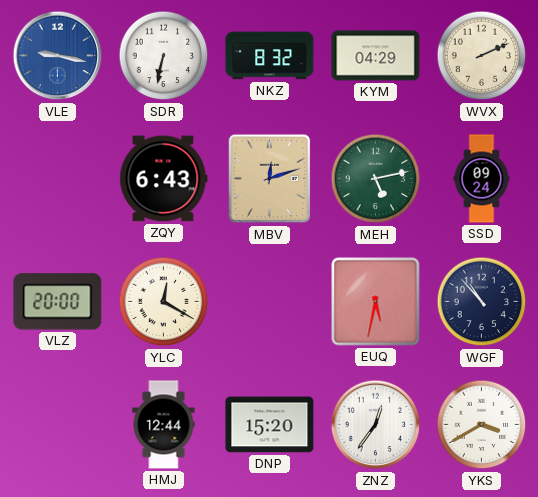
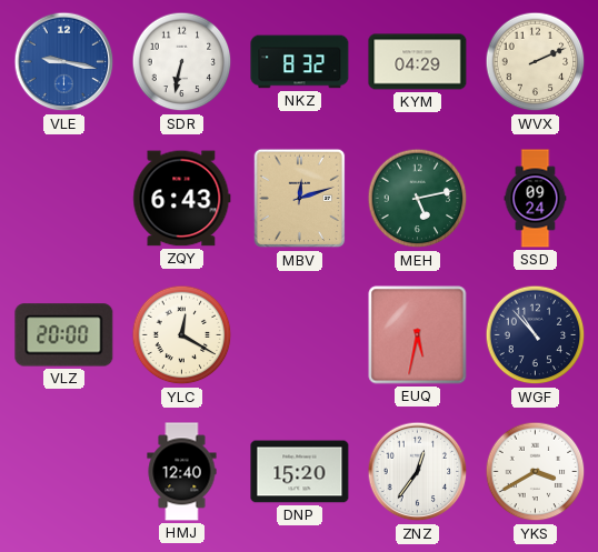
HMJ: 12:44 -> 12:40 (182, 472)
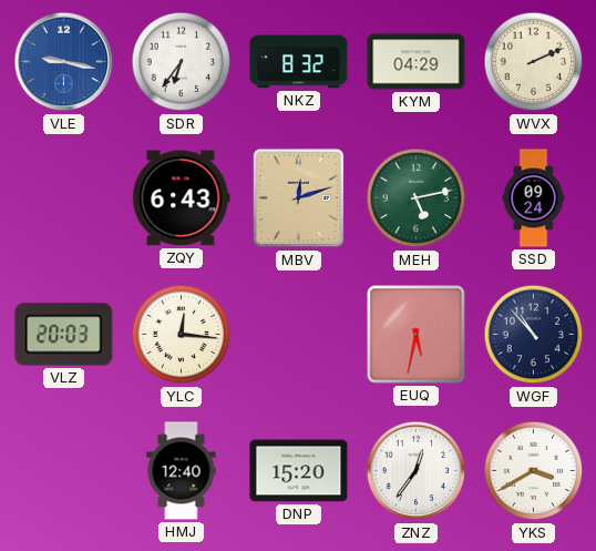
SDR: 6:32 -> 6:36 (182, 62)
VLZ: 20:00 -> 20:03 (64, 335)
YLC: 12:20 -> 12:16 (182, 335)
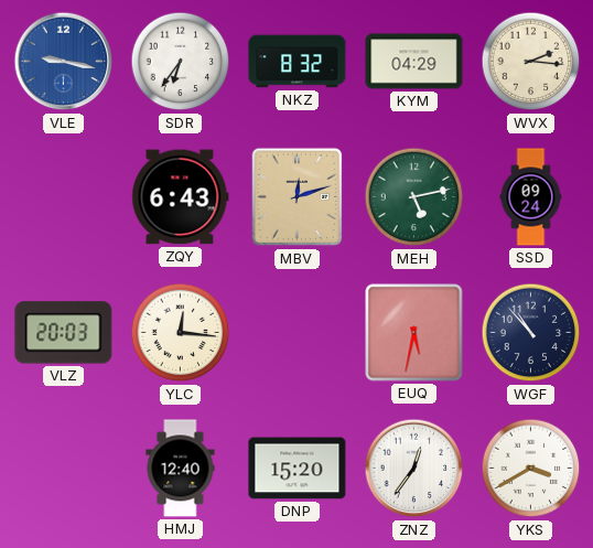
WVX: 2:11 -> 2:16 (531, 62)
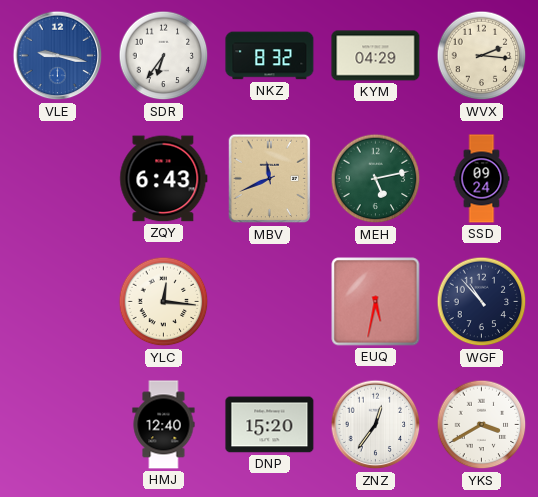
MBV: 12:12 -> 11:41 (270, 179)
VLZ: 20:03 -> none (64, 333)
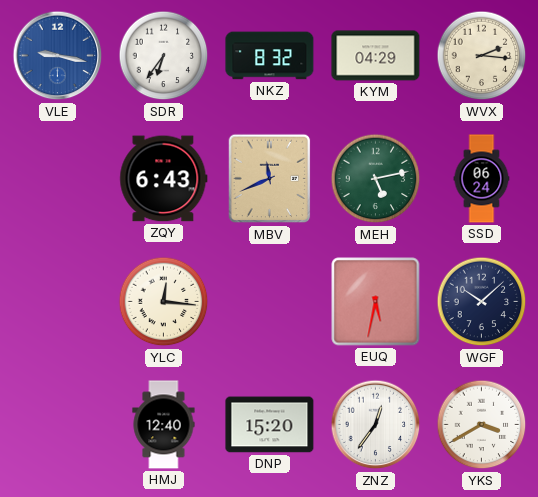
SSD: 09:24 -> 06:24 (482, 179)
WGF: 10:53 -> 10:08 (482, 302)
